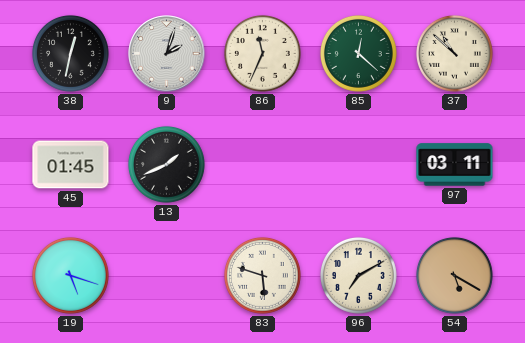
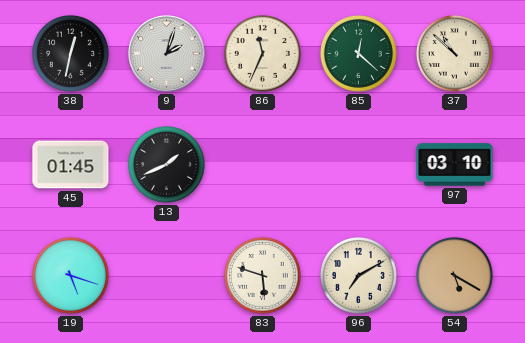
97: 03:11 -> 03:10 (455, 165)
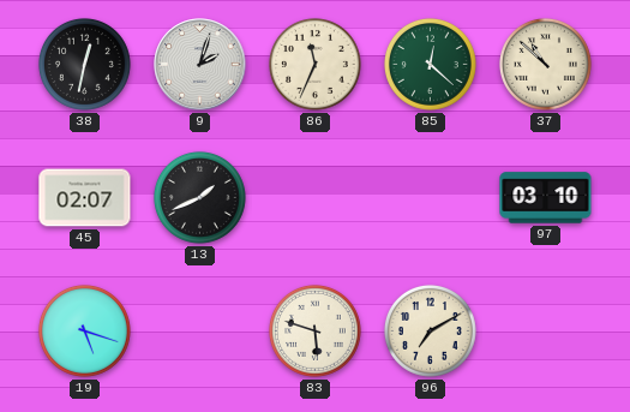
45: 01:45 -> 02:07 (85, 198)
54: 5:20 -> none (454, 275)
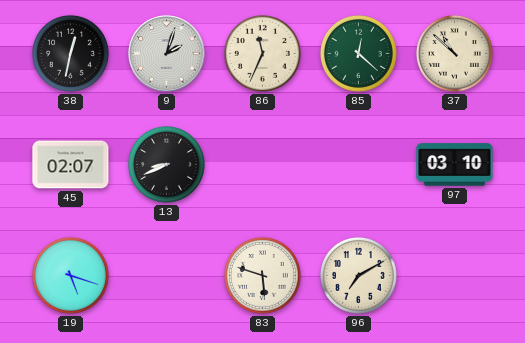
13: 1:41 -> 8:41 (166, 164)
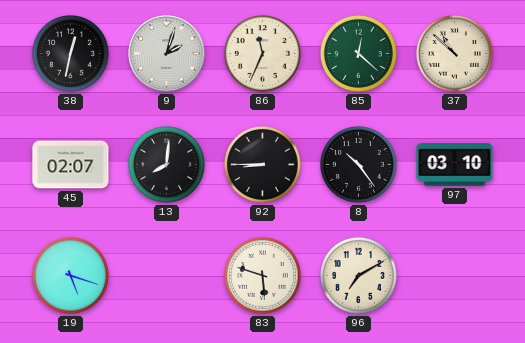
13: 8:41 -> 8:01 (166, 164)
92: none -> 8:45 (262, 164)
8: none -> 10:24 (358, 164)
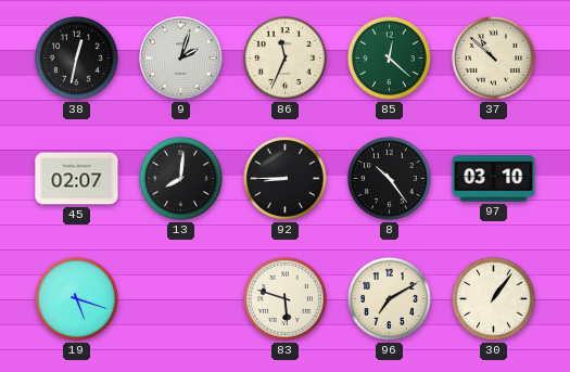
30: none -> 1:06 (493, 298)
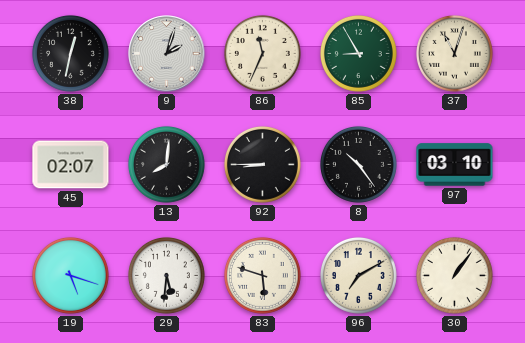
85: 12:22 -> 8:55 (358, 53)
37: 10:52 -> 11:03 (454, 53)
29: none -> 5:31 (166, 275)
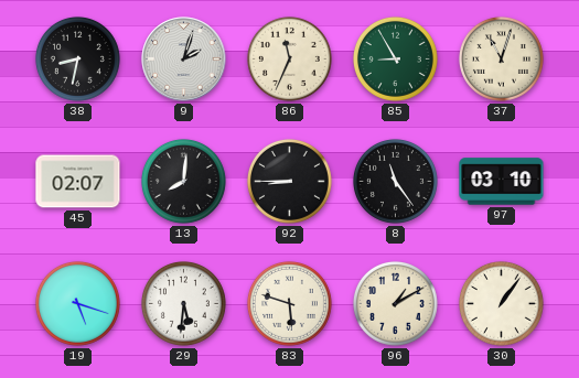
38: 12:32 -> 8:32 (77, 58)
8: 10:24 -> 11:24 (395, 181)
96: 7:10 -> 1:10 (395, 303)
